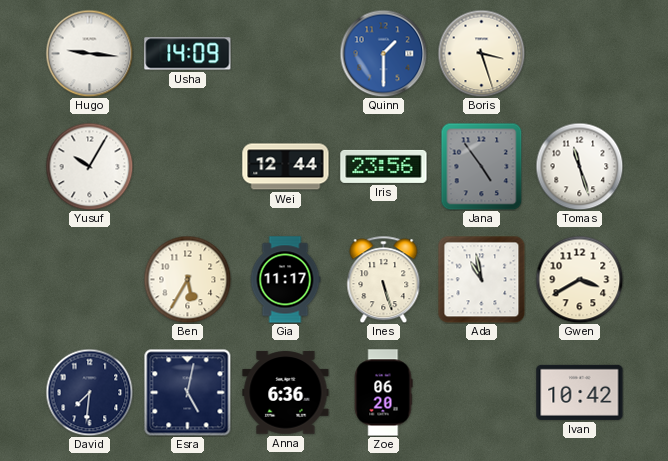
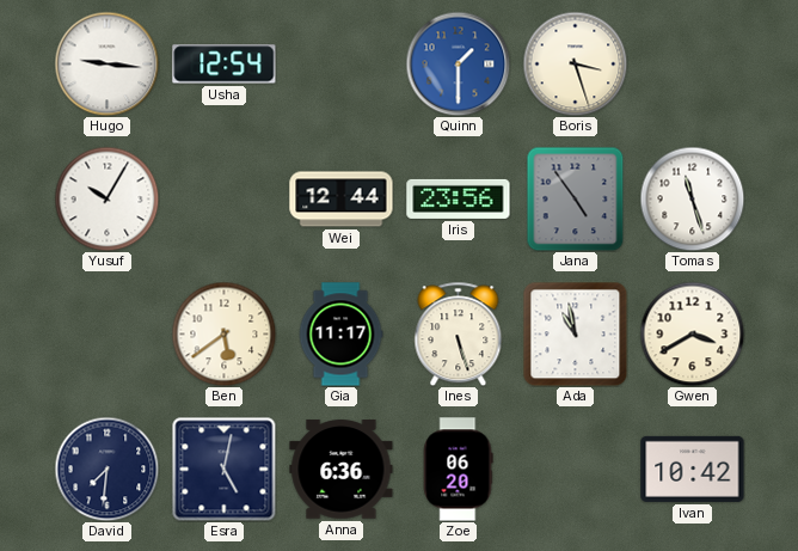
Usha: 14:09 -> 12:54 (225, 65)
Ben: 5:35 -> 5:39 (223, 333)
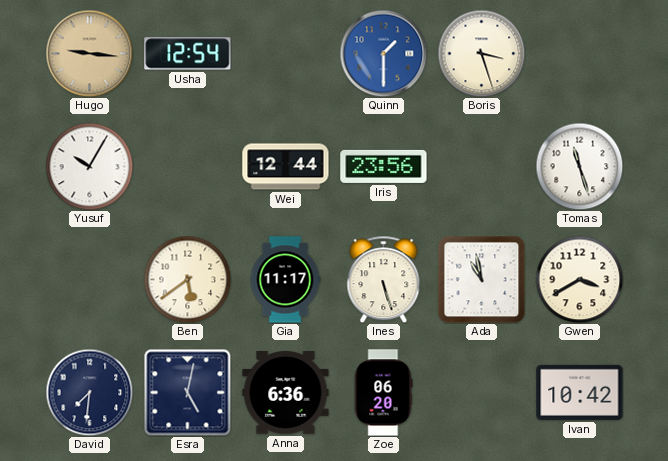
Hugo dial: white -> champagne (89, 53)
Jana: 4:54 -> none (576, 198)
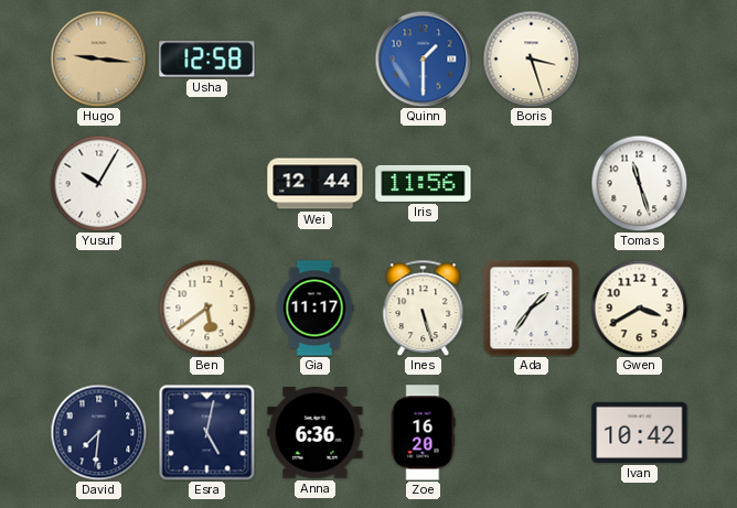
Usha: 12:54 -> 12:58 (207, 60)
Iris: 23:56 -> 11:56 (424, 183)
Ada: 10:58 -> 1:36 (531, 307)
Zoe: 06:20 -> 16:20 (423, 433)
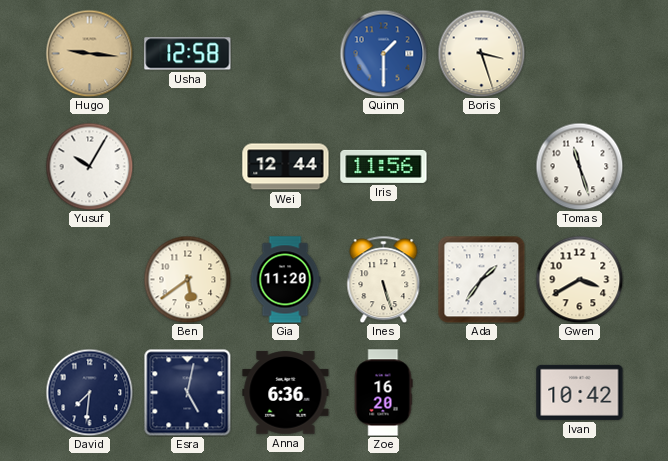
Gia: 11:17 -> 11:20 (285, 280)
